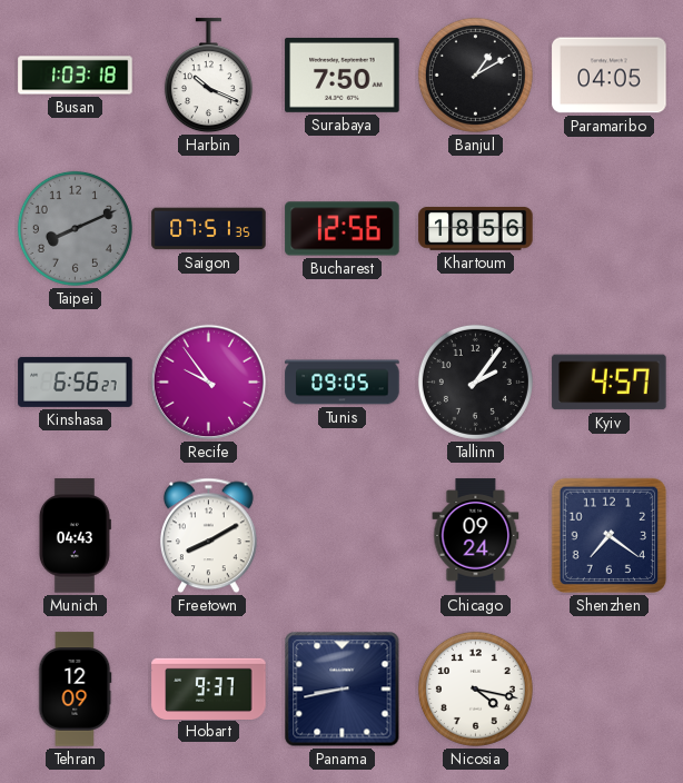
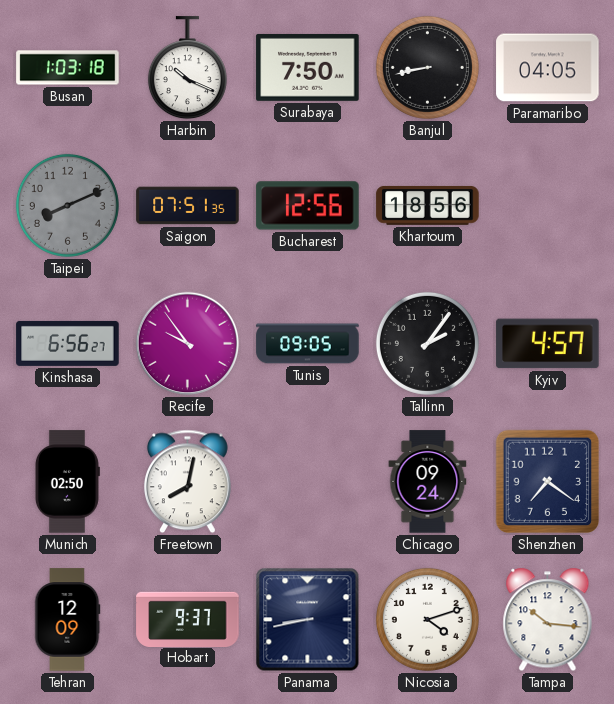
Banjul: 1:10 -> 8:43 (427, 67)
Munich: 04:43 -> 02:50 (67, 482)
Freetown: 8:10 -> 8:02 (187, 482)
Nicosia: 4:17 -> 4:12 (427, 619)
Tampa: none -> 10:16 (548, 620)
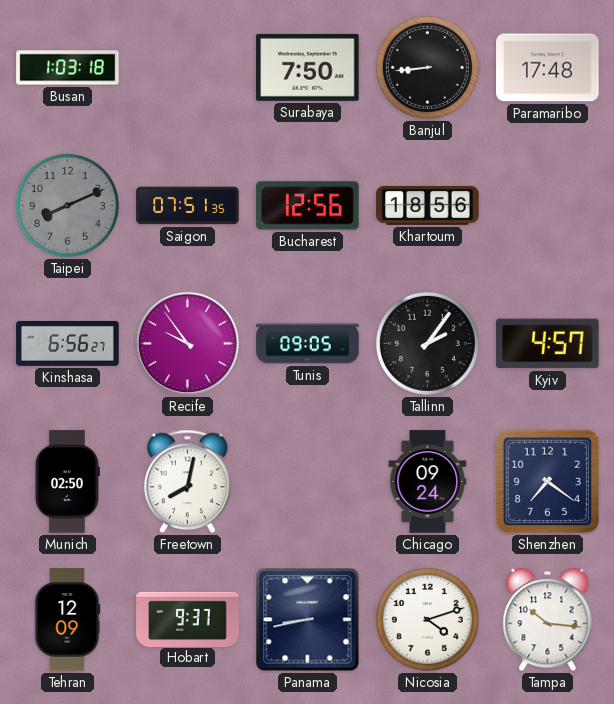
Harbin: 10:19 -> none (187, 68)
Banjul: 8:43 -> 8:44 (427, 67)
Paramaribo: 04:05 -> 17:48 (548, 68)
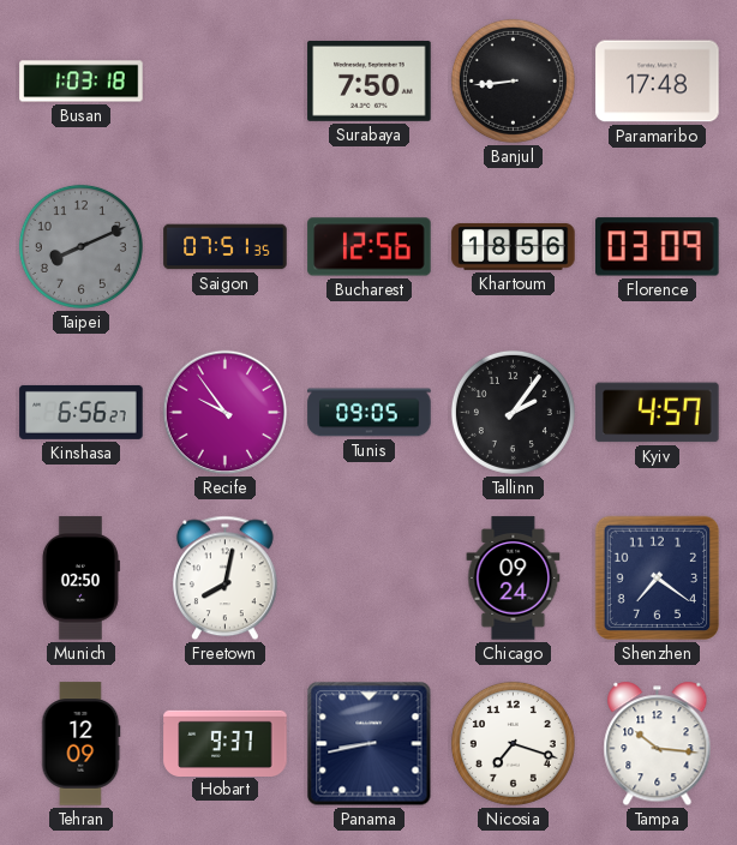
Florence: none -> 03:09 (658, 247)
Nicosia: 4:12 -> 7:18 (513, 743)
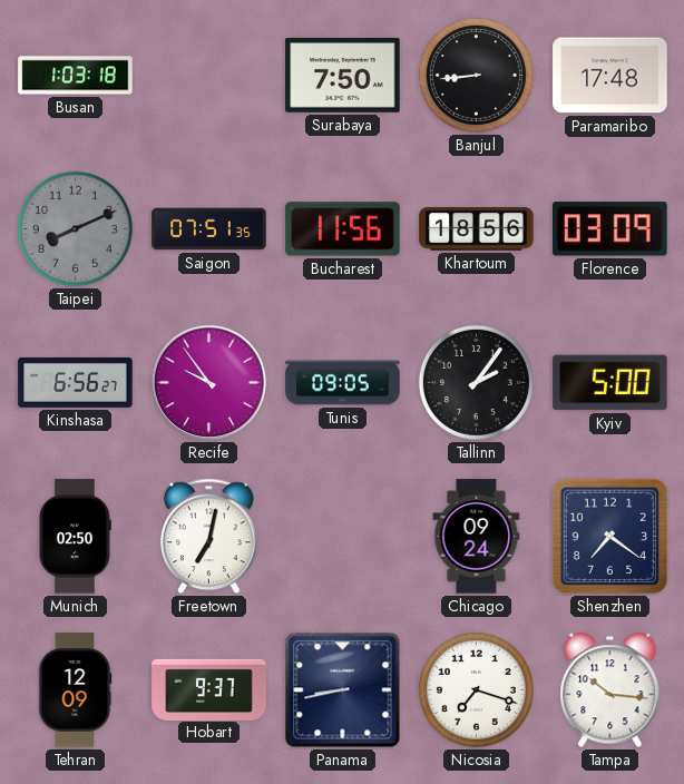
Bucharest: 12:56 -> 11:56 (343, 229)
Kyiv: 4:57 -> 5:00 (610, 383)
Freetown: 8:02 -> 7:02 (208, 537)
